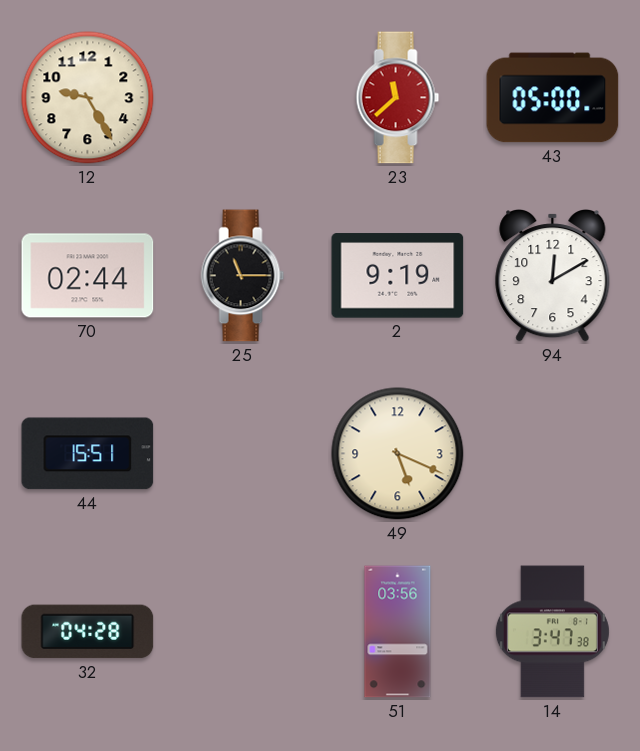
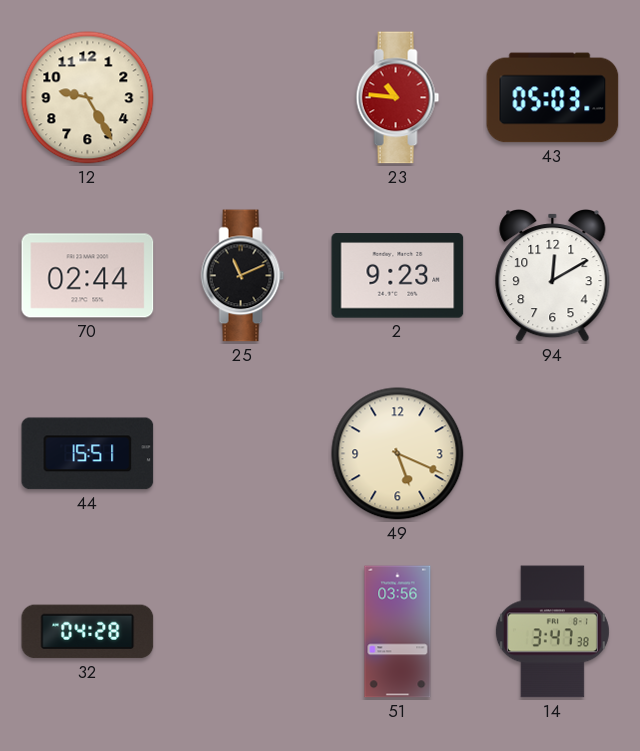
23: 11:38 -> 10:46 (398, 98)
43: 05:00 -> 05:03 (553, 98)
25: 11:15 -> 11:11 (243, 276)
2: 9:19 -> 9:23 (398, 276)
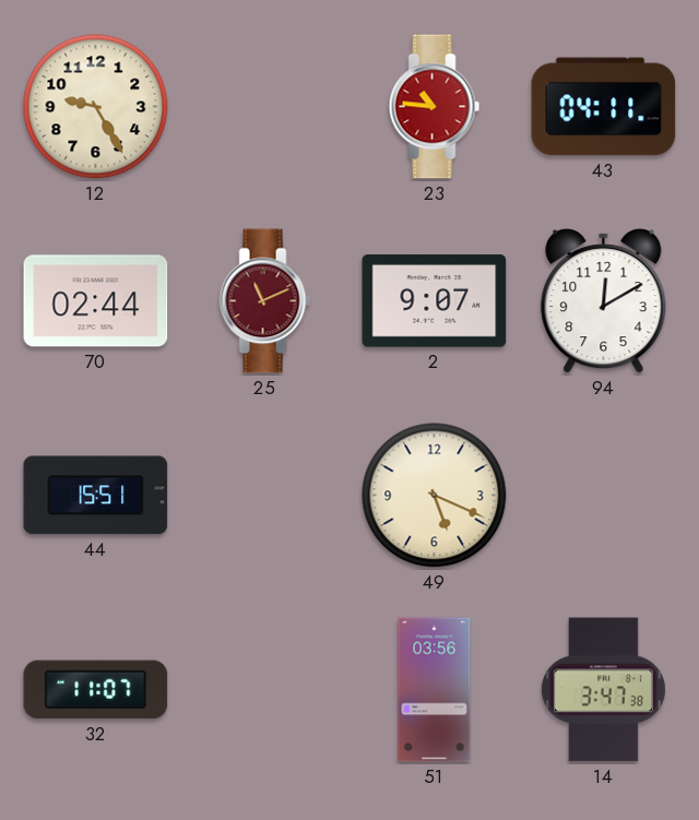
43: 05:03 -> 04:11 (604, 107)
25 dial: black -> burgundy (265, 301)
2: 9:23 -> 9:07 (435, 301)
32: 04:28 -> 11:07 (96, 690)
